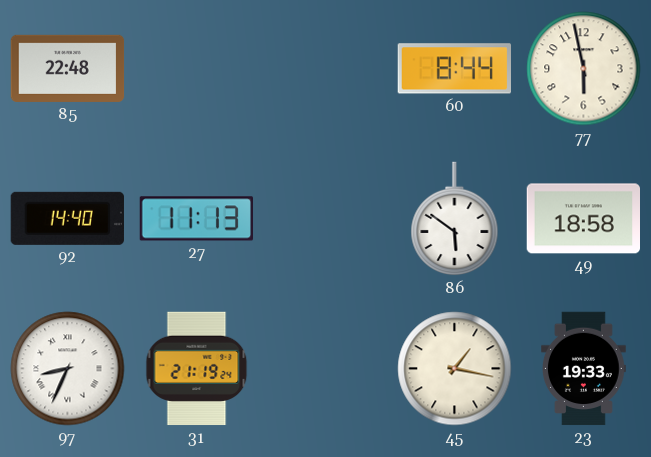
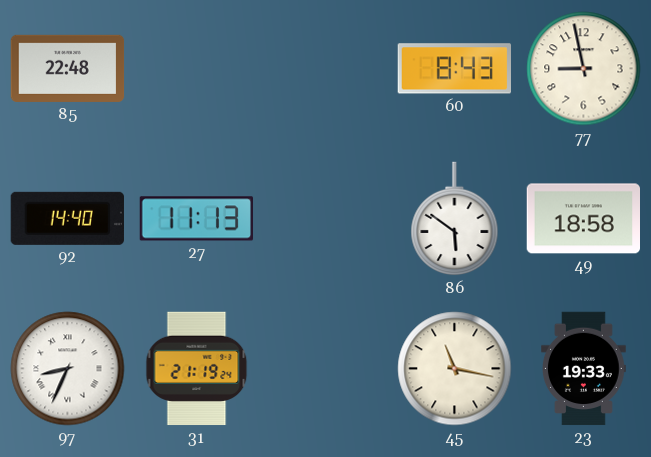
60: 8:44 -> 8:43 (454, 69)
77: 5:58 -> 8:58 (584, 69)
45: 1:17 -> 11:17 (455, 369)
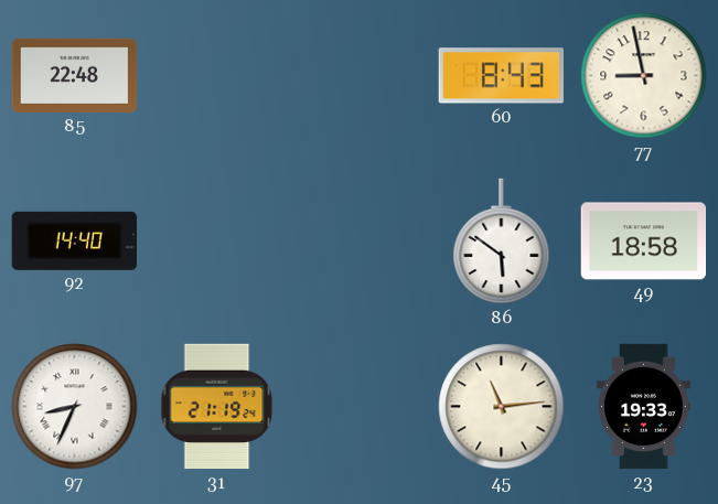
27: 11:13 -> none (196, 219)
45: 11:17 -> 11:14 (502, 407)
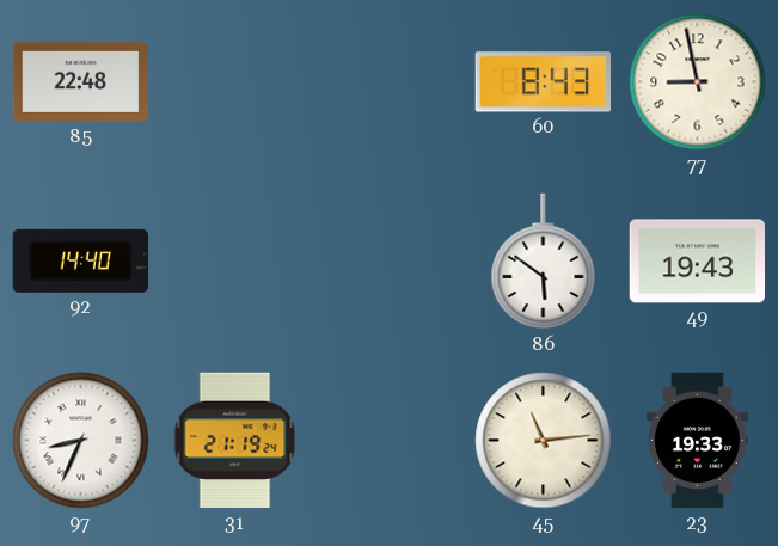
49: 18:58 -> 19:43 (698, 262)
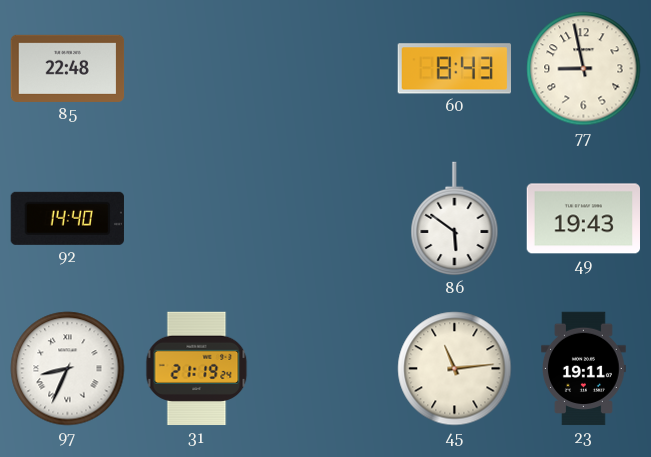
23: 19:33 -> 19:11 (584, 369)
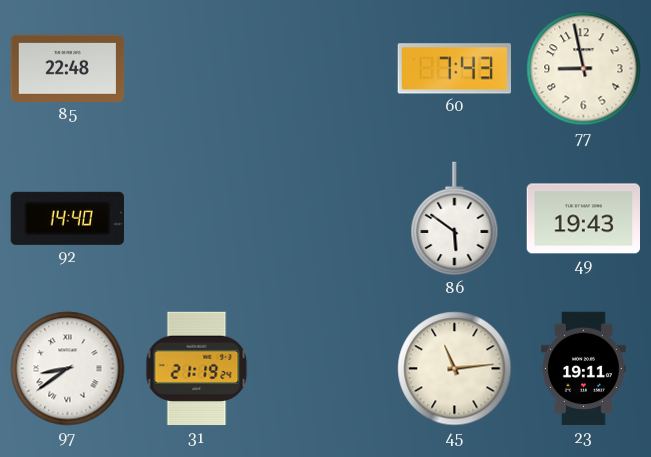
60: 8:43 -> 7:43 (454, 69)
97: 8:34 -> 8:39 (68, 369)
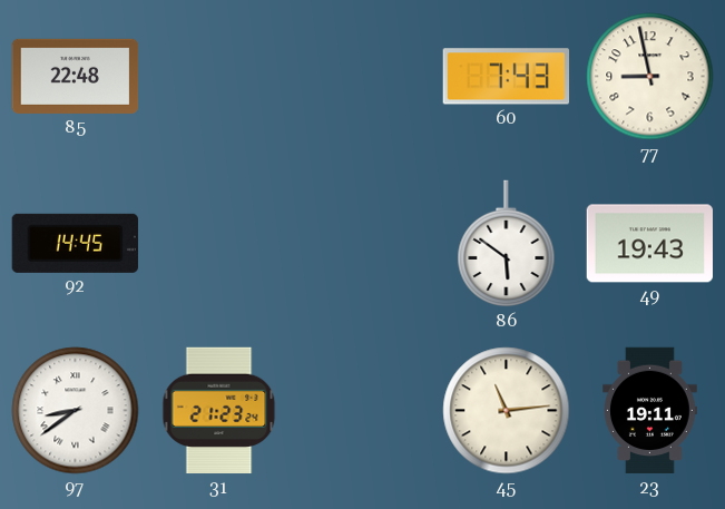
92: 14:40 -> 14:45 (75, 243)
31: 21:19 -> 21:23 (219, 411)
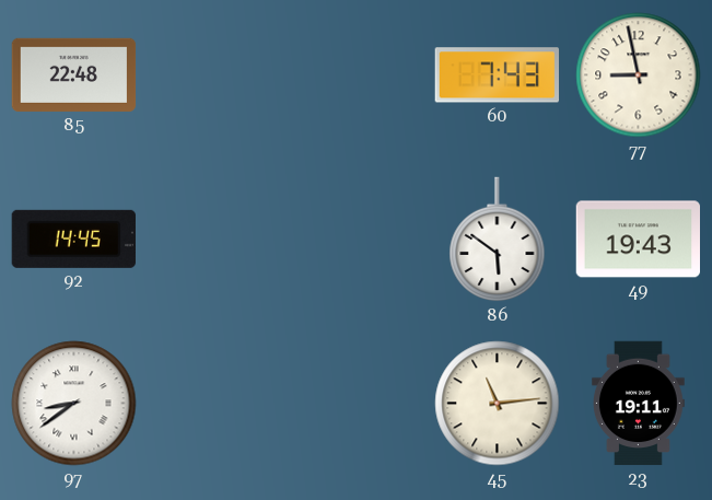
31: 21:23 -> none (219, 411)
